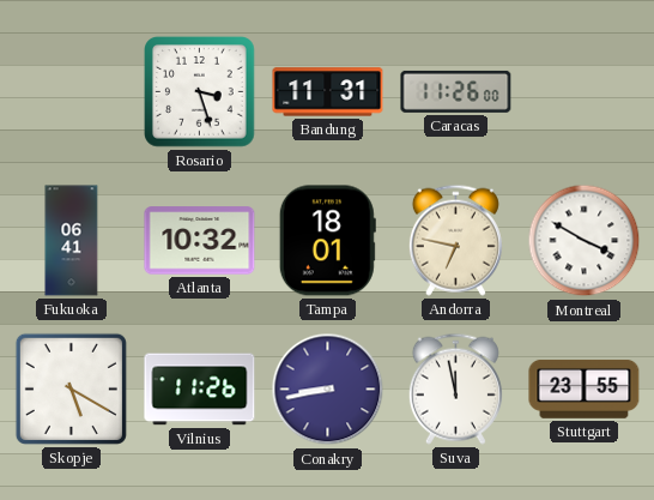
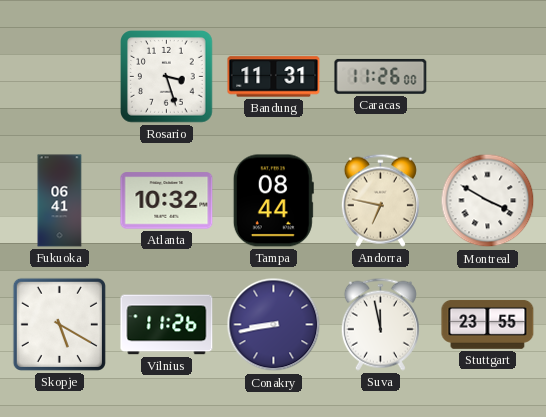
Tampa: 18:01 -> 08:44 (273, 201)
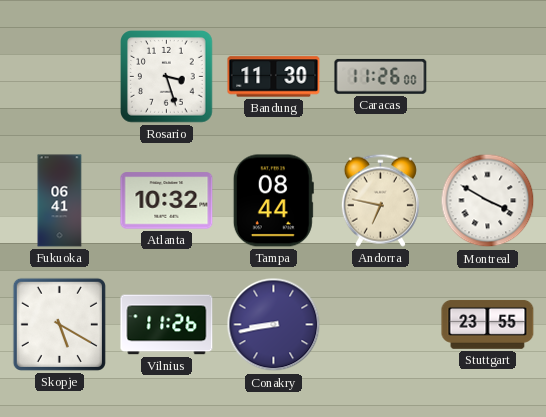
Bandung: 11:31 -> 11:30 (274, 77)
Suva: 11:58 -> none (380, 324)
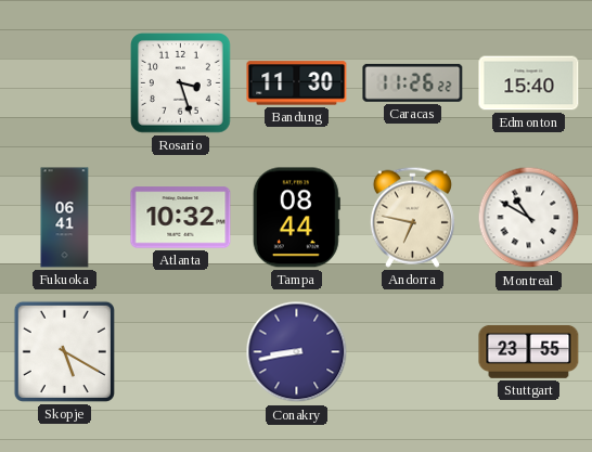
Caracas: 11:26:00 -> 11:26:22 (413, 82)
Edmonton: none -> 15:40 (529, 83)
Montreal: 3:50 -> 10:50 (529, 218)
Vilnius: 11:26 -> none (167, 325)
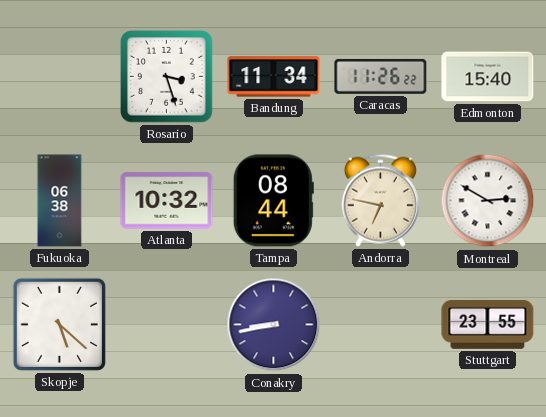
Bandung: 11:30 -> 11:34 (274, 77)
Fukuoka: 06:41 -> 06:38 (60, 201)
Montreal: 10:50 -> 2:50 (488, 201)
Skopje: 5:20 -> 5:22 (59, 324)
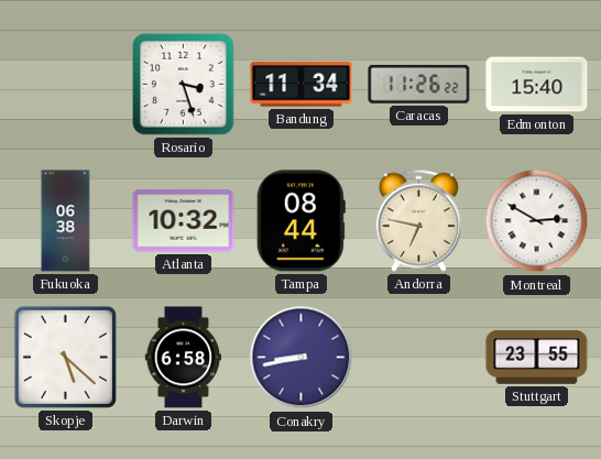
Darwin: none -> 6:58 (183, 358)
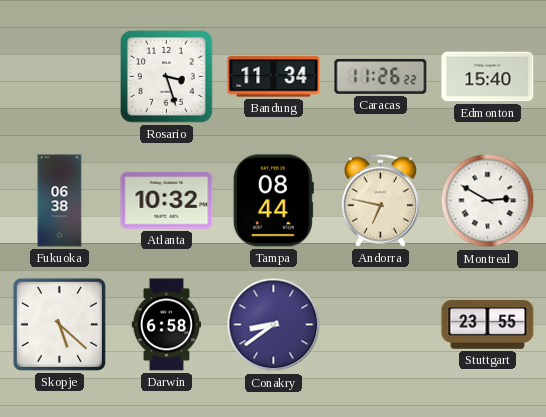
Conakry: 8:43 -> 8:39 (274, 325)
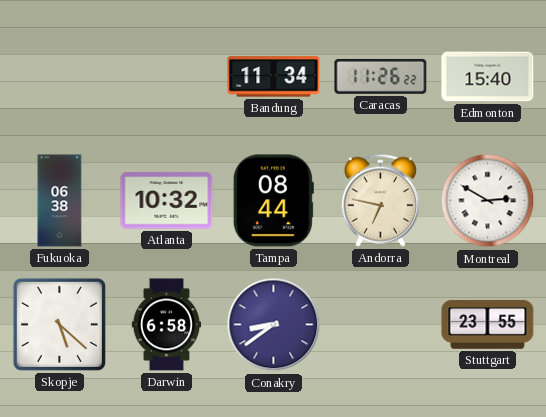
Rosario: 3:27 -> none (167, 77)
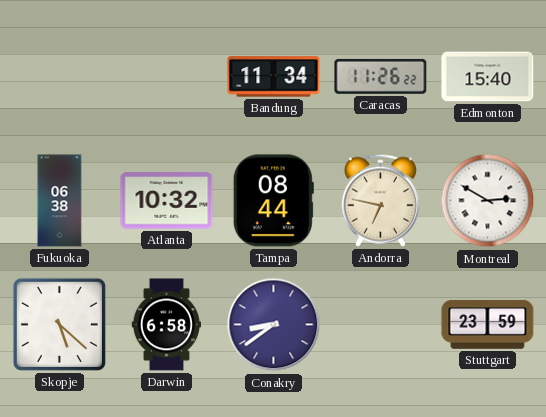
Stuttgart: 23:55 -> 23:59 (488, 324)
